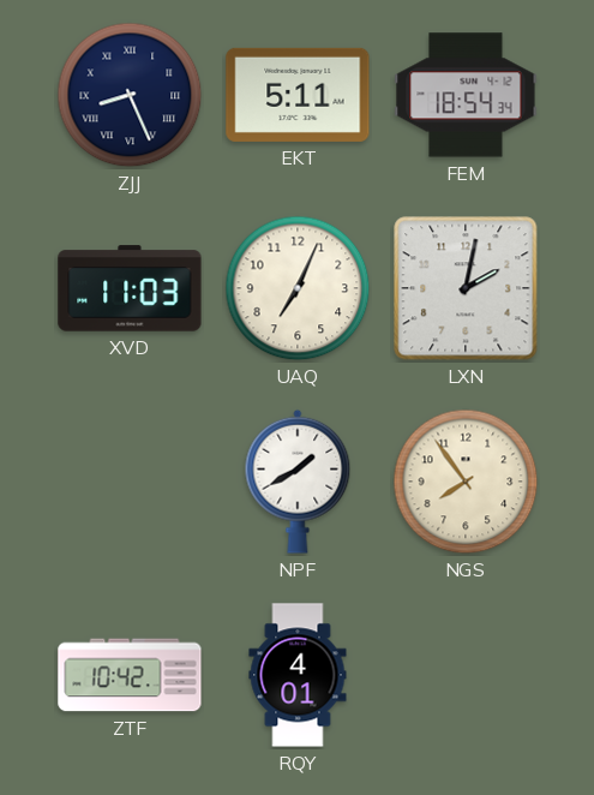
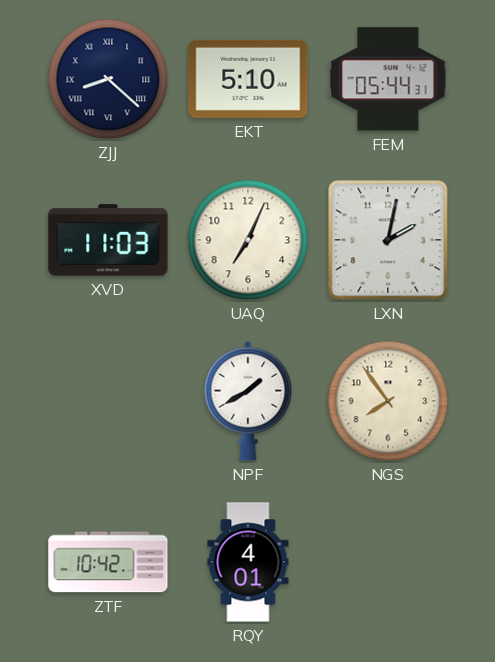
ZJJ: 8:26 -> 8:22 (108, 79)
EKT: 5:11 -> 5:10 (248, 79)
FEM: 18:54 -> 05:44 (388, 79)
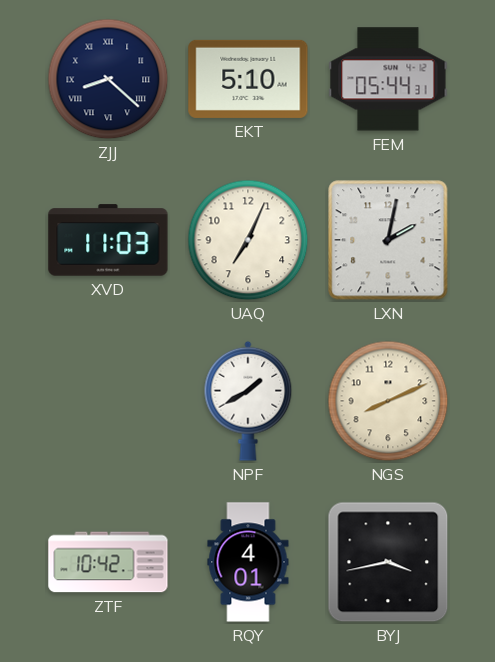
NGS: 7:54 -> 8:11 (388, 401)
BYJ: none -> 3:43 (388, 562)
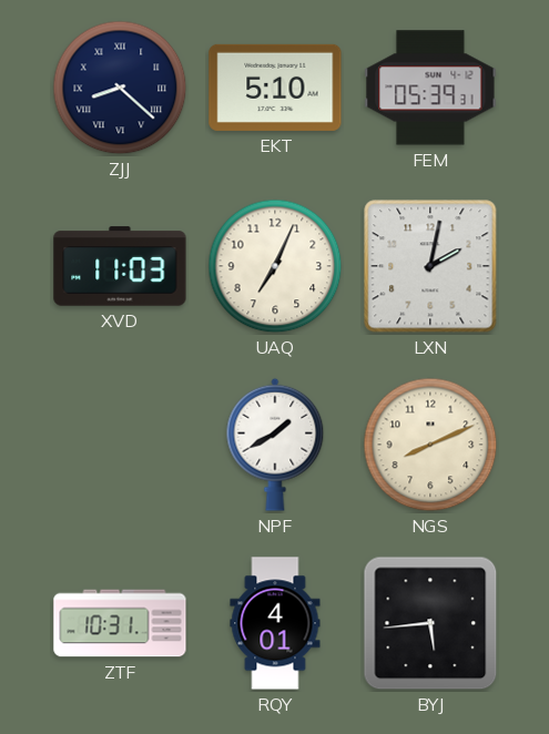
FEM: 05:44 -> 05:39 (430, 88)
ZTF: 10:42 -> 10:31 (120, 623)
BYJ: 3:43 -> 5:44 (430, 623)
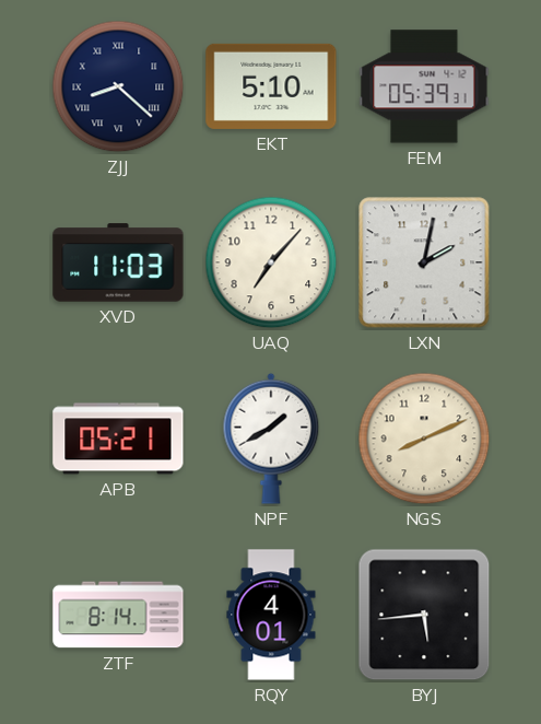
UAQ: 7:04 -> 7:07 (271, 262)
APB: none -> 05:21 (118, 439)
ZTF: 10:31 -> 8:14 (118, 615)
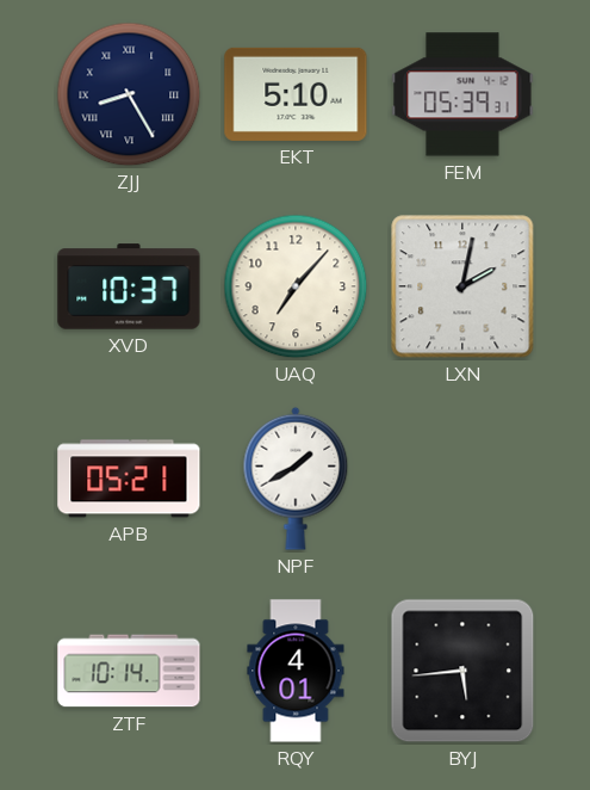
ZJJ: 8:22 -> 8:25 (129, 94)
XVD: 11:03 -> 10:37 (129, 286)
NGS: 8:11 -> none (424, 439)
ZTF: 8:14 -> 10:14 (129, 671)
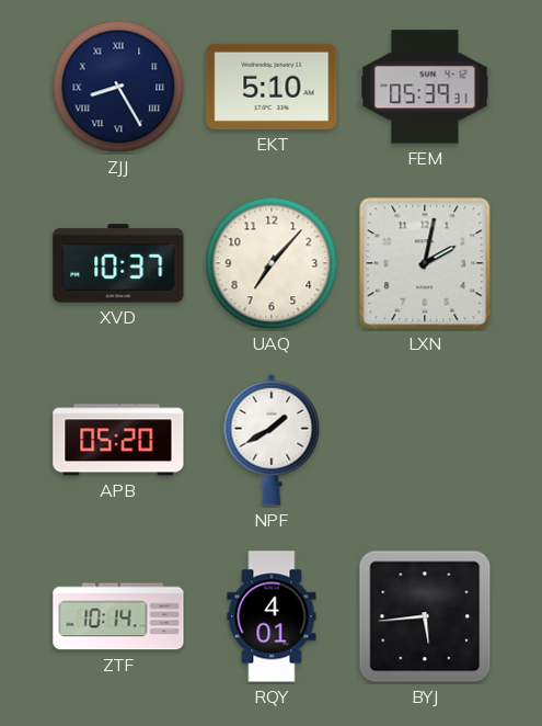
APB: 05:21 -> 05:20 (118, 440)
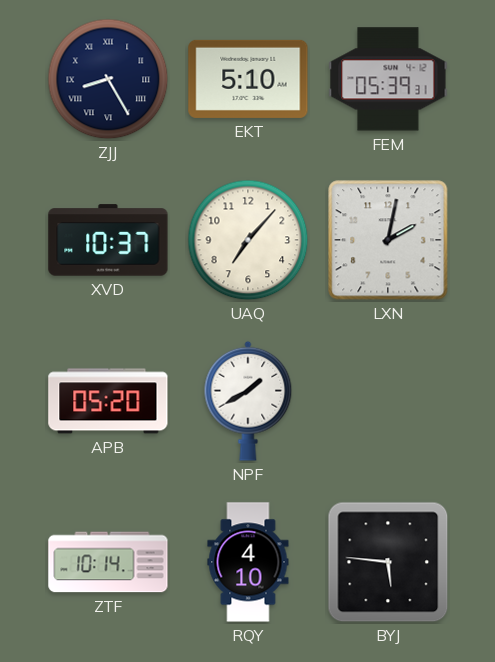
RQY: 4:01 -> 4:10 (248, 562)
BYJ: 5:44 -> 5:46 (388, 562)
